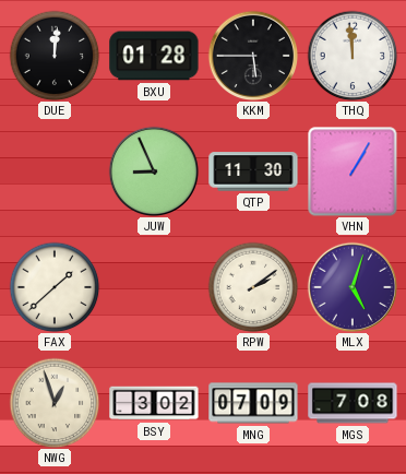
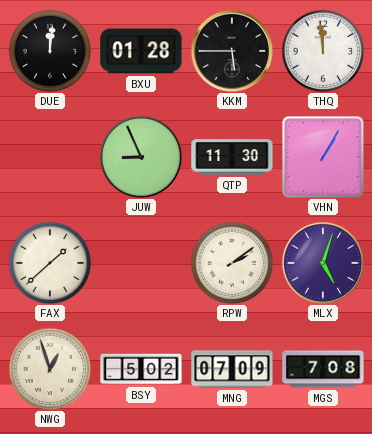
BSY: 3:02 -> 5:02 (141, 369)
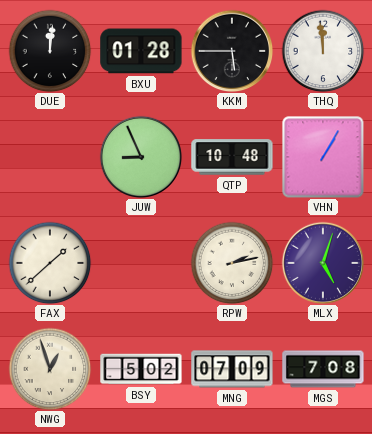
QTP: 11:30 -> 10:48 (232, 157)
RPW: 2:09 -> 2:13 (232, 263)
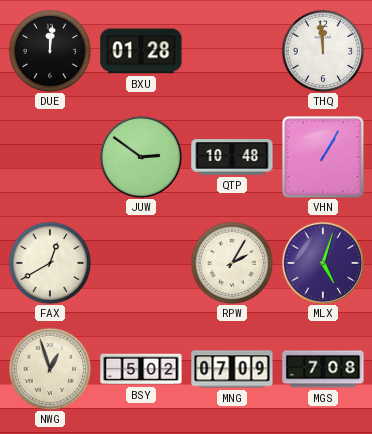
KKM: 5:45 -> none (232, 51)
JUW: 8:56 -> 2:51 (141, 157)
FAX: 1:38 -> 12:40 (50, 263)
RPW: 2:13 -> 2:05 (232, 263)
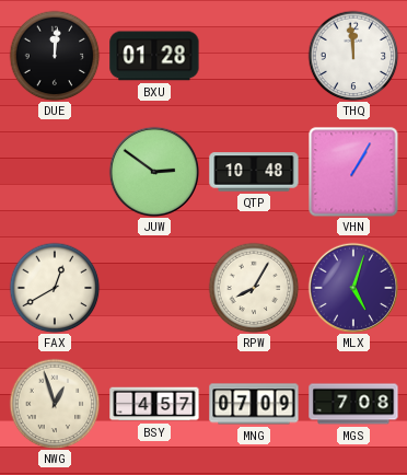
RPW: 2:05 -> 8:05 (254, 288)
BSY: 5:02 -> 4:57 (154, 404)
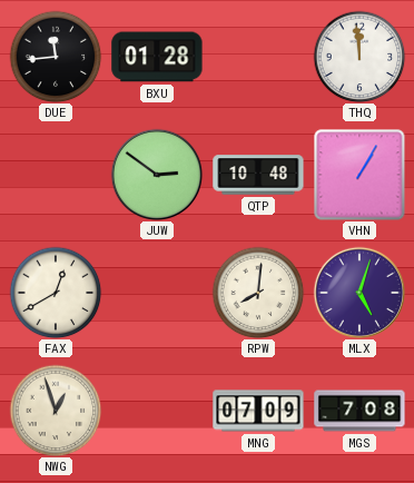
DUE: 12:01 -> 11:44 (56, 57)
RPW: 8:05 -> 8:01 (258, 293)
BSY: 4:57 -> none (154, 404)
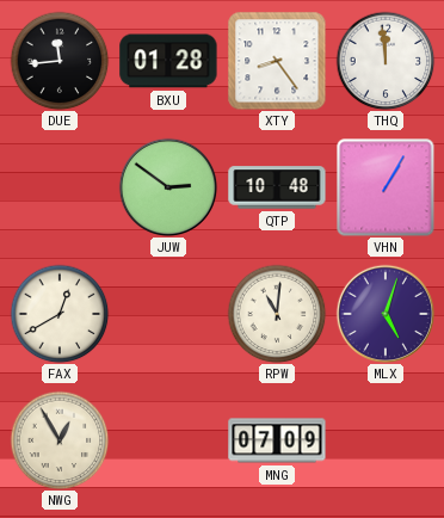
XTY: none -> 8:24 (277, 61)
RPW: 8:01 -> 11:01 (277, 314)
NWG: 12:57 -> 12:55 (60, 440)
MGS: 7:08 -> none (359, 411)
